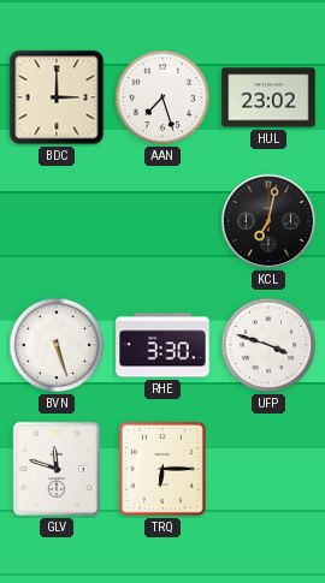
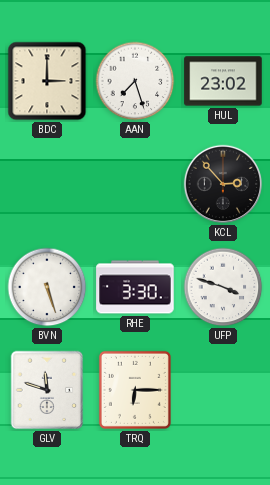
KCL: 7:02 -> 2:53 (223, 184)
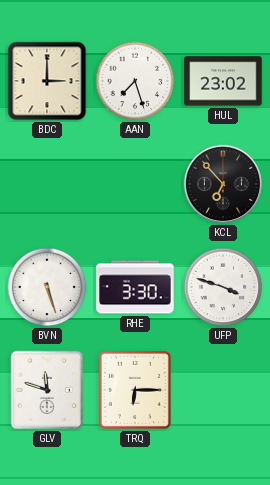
KCL: 2:53 -> 6:53 (223, 184)
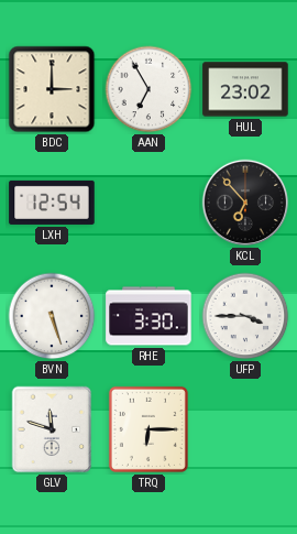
AAN: 7:27 -> 6:55 (148, 89)
LXH: none -> 12:54 (52, 203)
UFP: 3:48 -> 3:45 (245, 316)
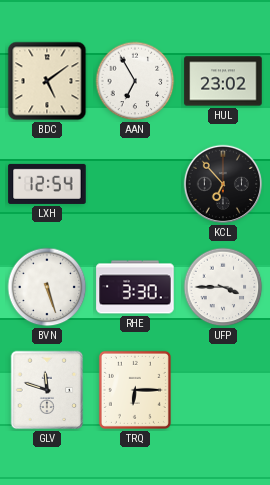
BDC: 3:00 -> 5:09 (47, 81)
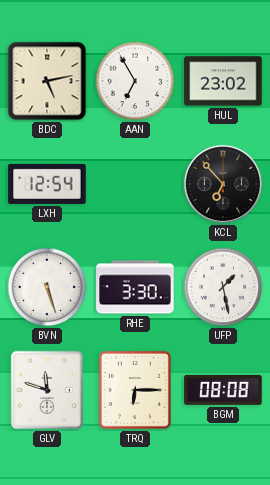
BDC: 5:09 -> 5:13 (47, 81)
UFP: 3:45 -> 1:28 (223, 287)
BGM: none -> 08:08 (223, 390)
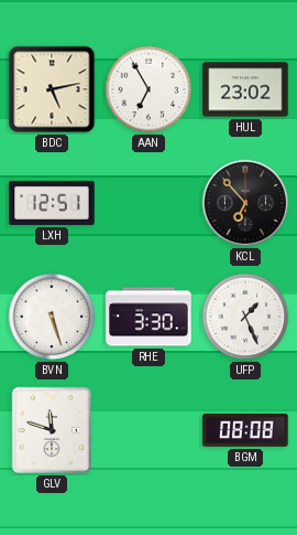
LXH: 12:54 -> 12:51 (52, 203)
UFP: 1:28 -> 1:26 (245, 317)
TRQ: 6:15 -> none (135, 390)
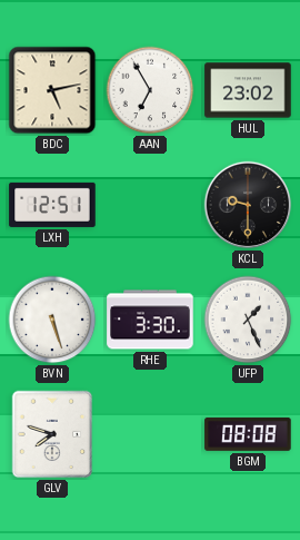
KCL: 6:53 -> 9:30 (248, 205)
GLV: 11:48 -> 7:48 (52, 434)
